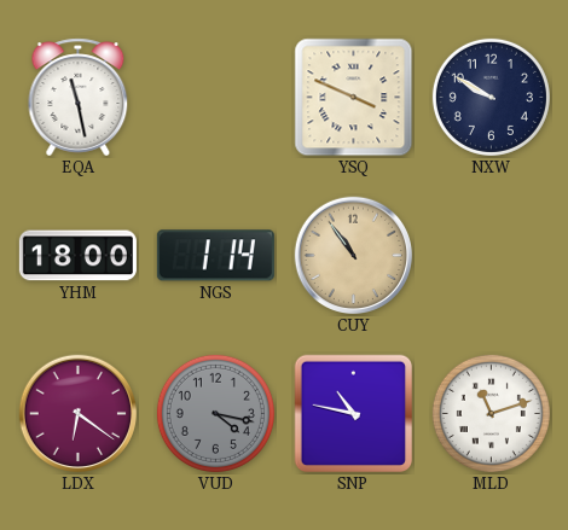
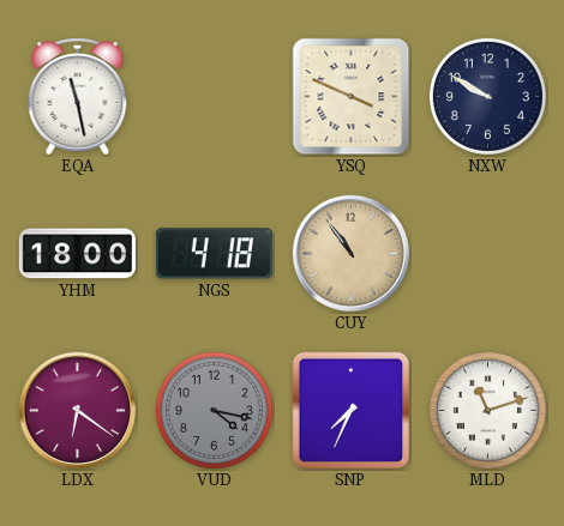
NGS: 1:14 -> 4:18 (214, 254)
SNP: 10:47 -> 7:34 (352, 411)
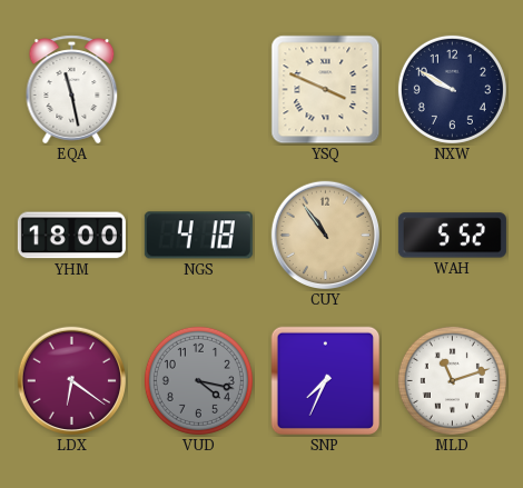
WAH: none -> 5:52 (452, 236)
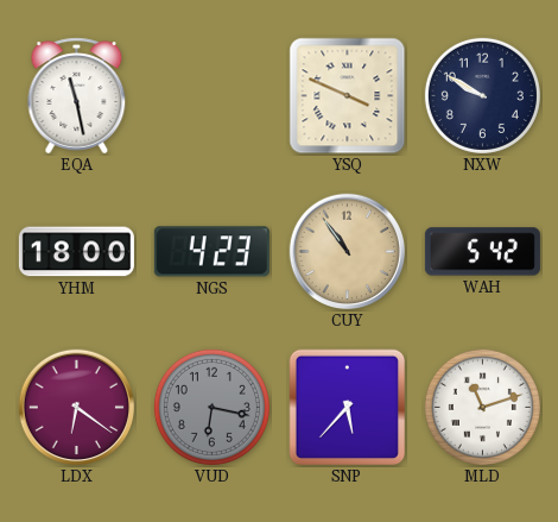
NGS: 4:18 -> 4:23 (211, 252)
WAH: 5:52 -> 5:42 (482, 252)
VUD: 4:17 -> 6:17 (211, 407)
SNP: 7:34 -> 5:37 (348, 408)
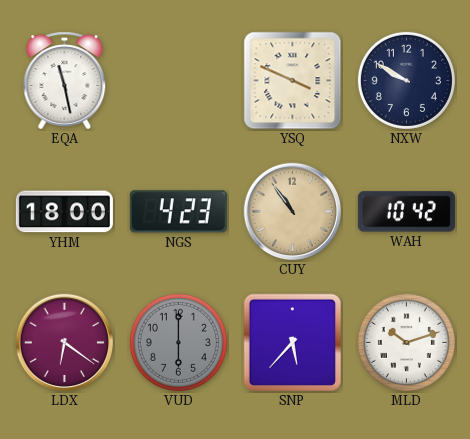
WAH: 5:42 -> 10:42 (406, 212)
VUD: 6:17 -> 6:00 (178, 342)
MLD: 11:12 -> 10:12 (406, 342)
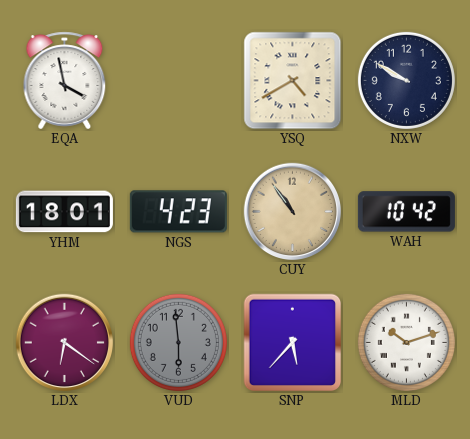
EQA: 11:28 -> 3:58 (65, 81)
YSQ: 3:49 -> 4:40 (293, 81)
YHM: 18:00 -> 18:01 (64, 212)
VUD: 6:00 -> 5:59 (178, 342)
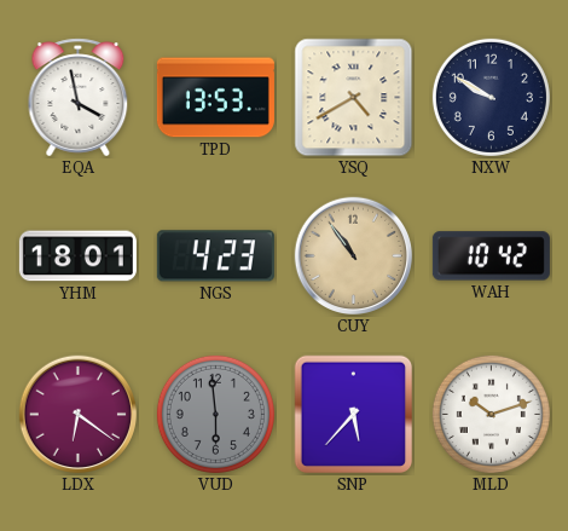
TPD: none -> 13:53 (215, 98)
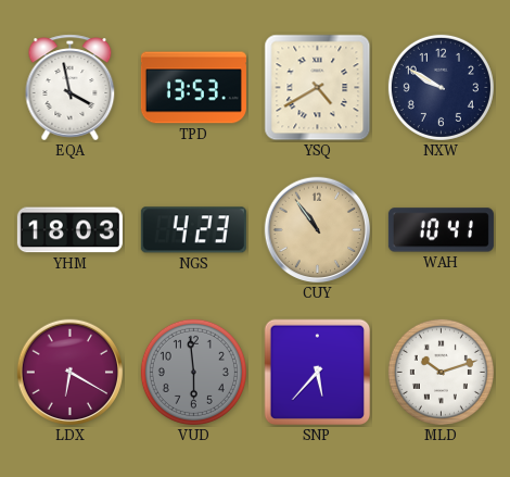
YHM: 18:01 -> 18:03 (69, 230)
WAH: 10:42 -> 10:41 (441, 230)
LDX: 6:21 -> 6:20 (71, 373)
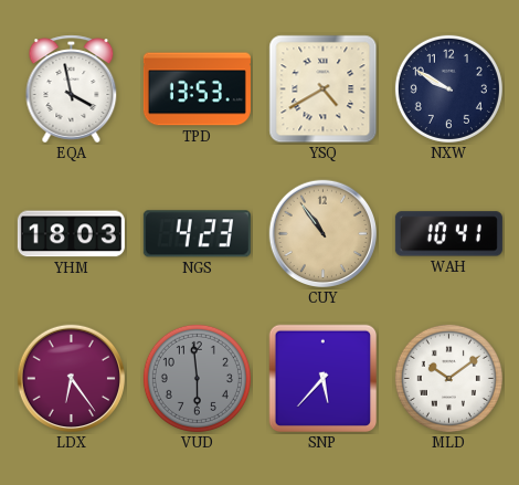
LDX: 6:20 -> 6:24 (72, 379)
MLD: 10:12 -> 10:09 (448, 378)
